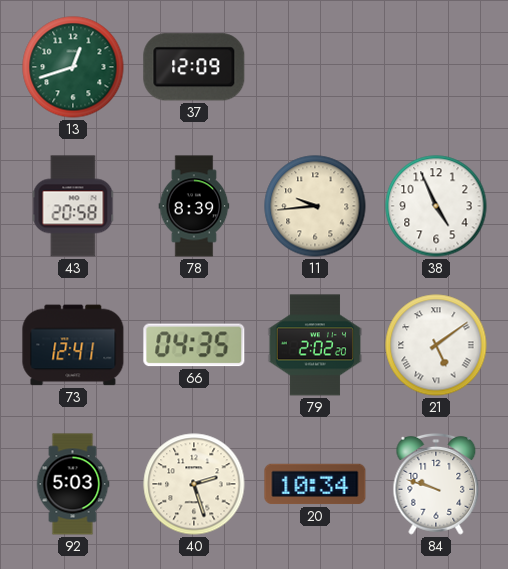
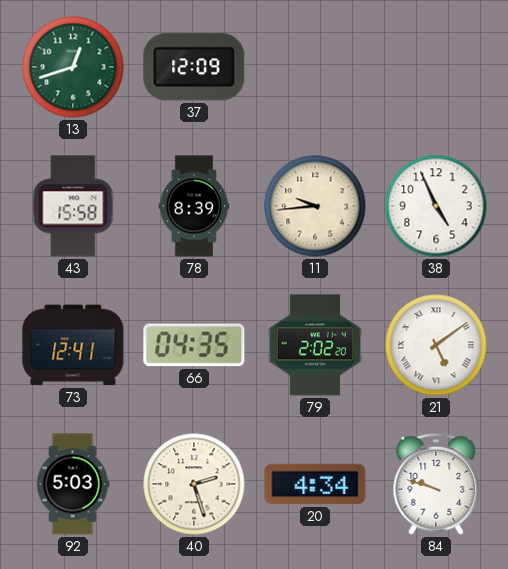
43: 20:58 -> 15:58 (73, 206)
20: 10:34 -> 4:34 (315, 484)
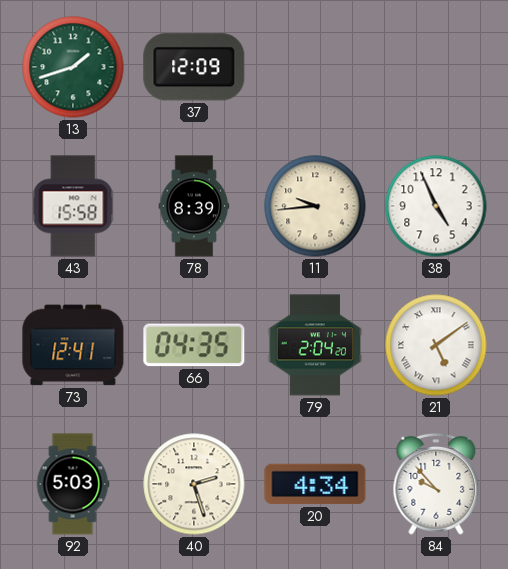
13: 12:42 -> 1:42 (73, 67)
79: 2:02 -> 2:04 (315, 345)
84: 9:48 -> 9:53 (436, 485)
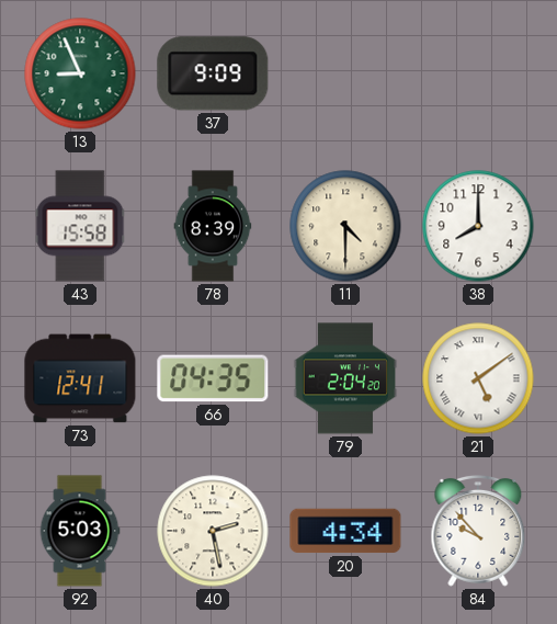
13: 1:42 -> 8:56 (80, 73)
37: 12:09 -> 9:09 (213, 73)
11: 9:44 -> 4:30 (345, 226)
38: 4:56 -> 8:00 (478, 226)
40: 2:27 -> 2:28 (213, 531)
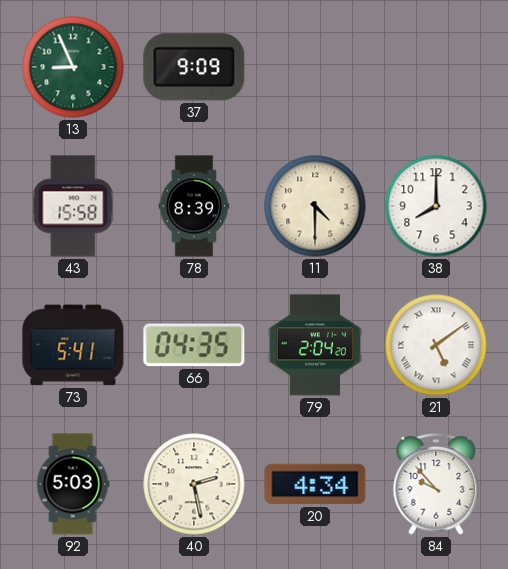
73: 12:41 -> 5:41 (73, 345)
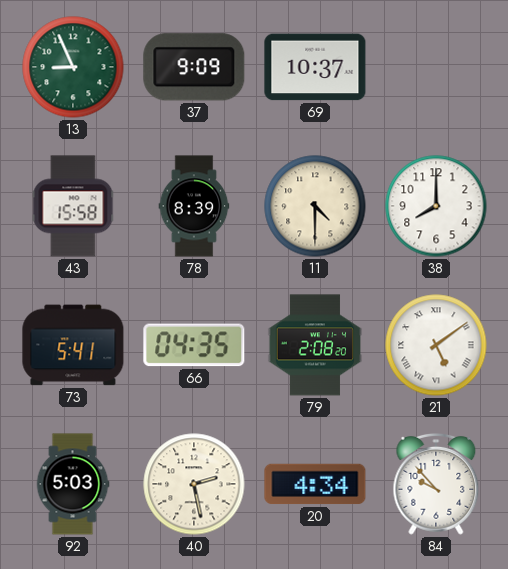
69: none -> 10:37 (315, 67)
79: 2:04 -> 2:08 (315, 345)
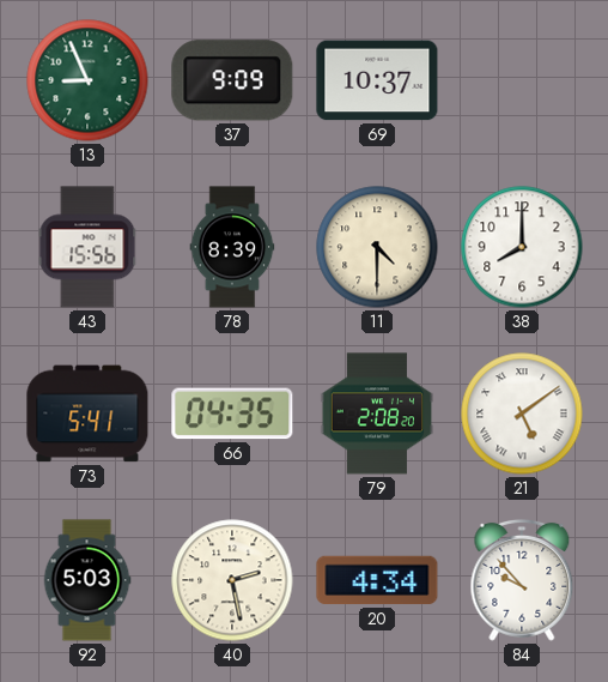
43: 15:58 -> 15:56 (87, 247)
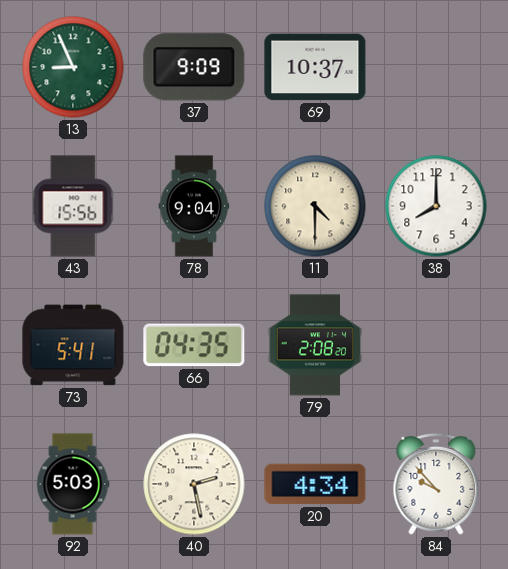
78: 8:39 -> 9:04 (194, 206)
21: 5:09 -> none (522, 414)
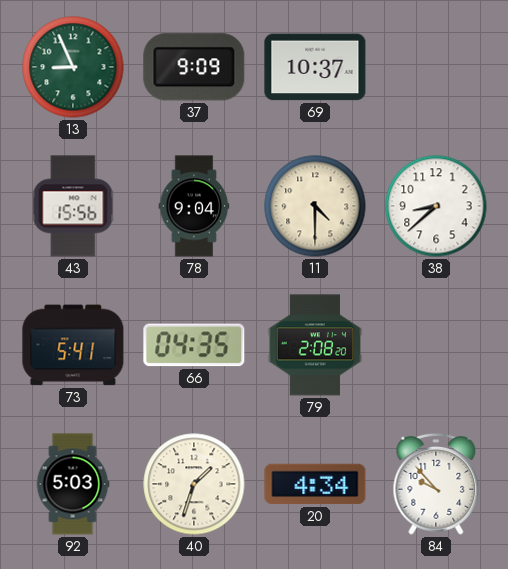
38: 8:00 -> 8:38 (436, 206)
40: 2:28 -> 1:33 (194, 484)
